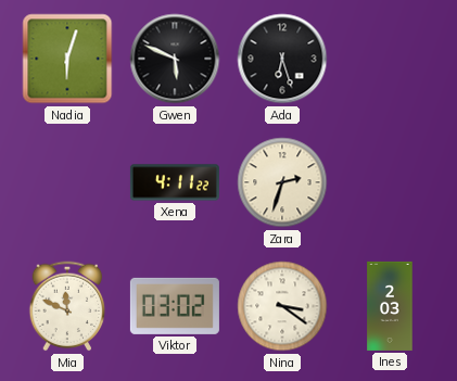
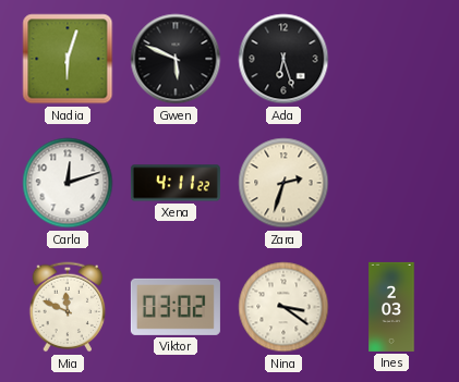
Carla: none -> 12:12 (68, 183)
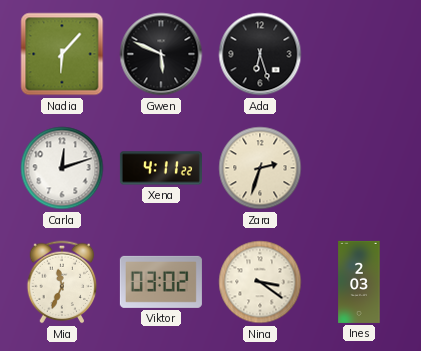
Nadia: 6:03 -> 6:07 (62, 54)
Mia: 11:49 -> 11:34 (62, 282)
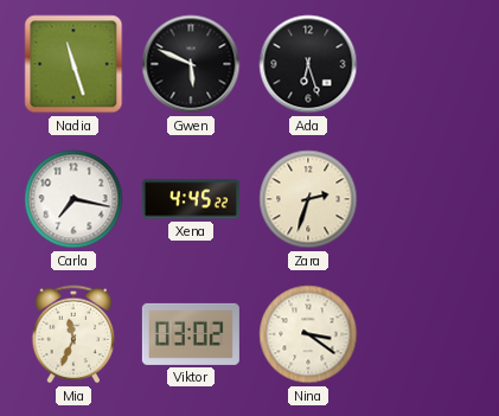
Nadia: 6:07 -> 11:27 (73, 64)
Carla: 12:12 -> 7:17 (73, 199)
Xena: 4:11 -> 4:45 (191, 199)
Ines: 2:03 -> none (359, 282)
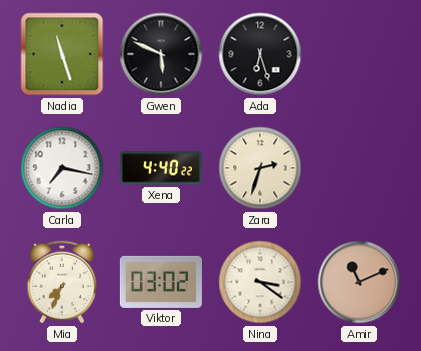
Xena: 4:45 -> 4:40 (161, 168)
Mia: 11:34 -> 7:34 (62, 282)
Amir: none -> 11:11 (359, 282)
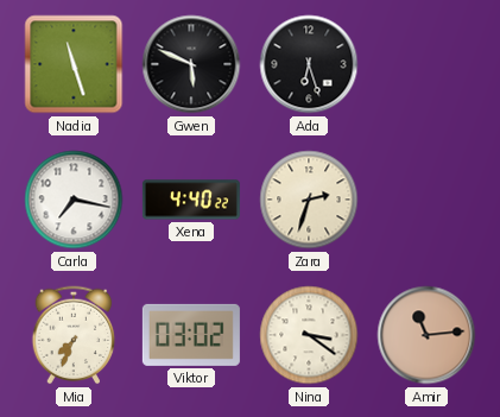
Amir: 11:11 -> 11:14 (426, 335)
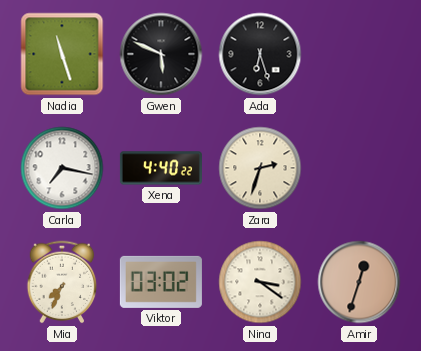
Amir: 11:14 -> 12:33 (359, 282)
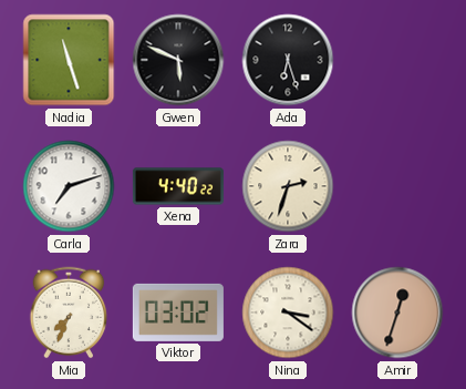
Carla: 7:17 -> 7:12 (69, 186)
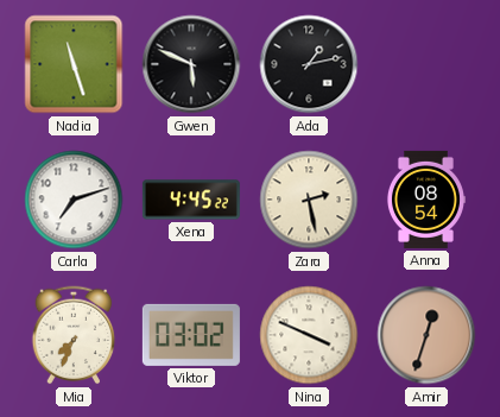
Ada: 6:27 -> 1:13 (309, 64)
Xena: 4:40 -> 4:45 (191, 200)
Zara: 2:33 -> 2:28 (309, 200)
Anna: none -> 08:54 (425, 200)
Nina: 3:21 -> 3:49 (309, 335)
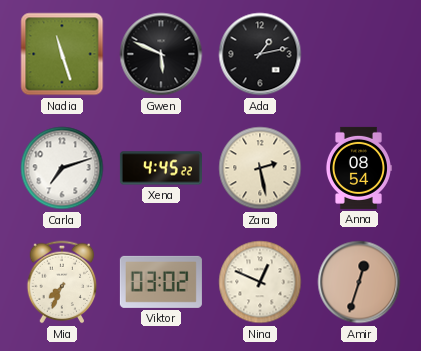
Nina: 3:49 -> 12:49 (260, 282)
